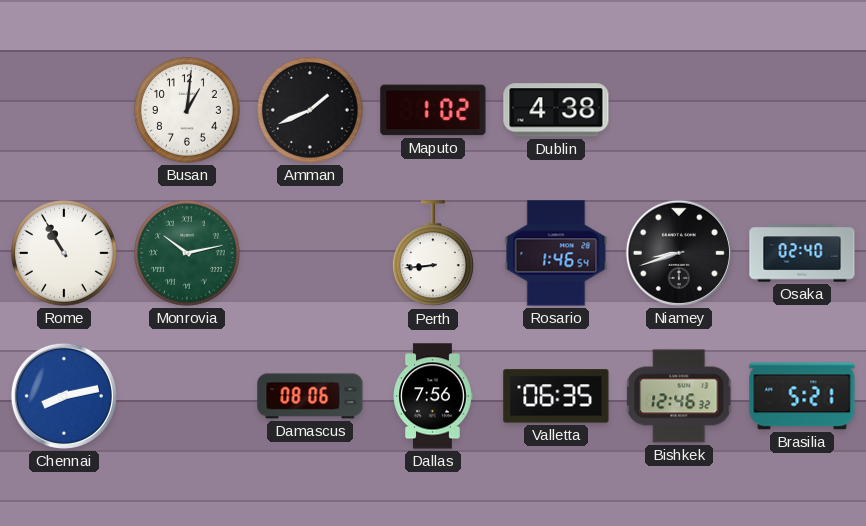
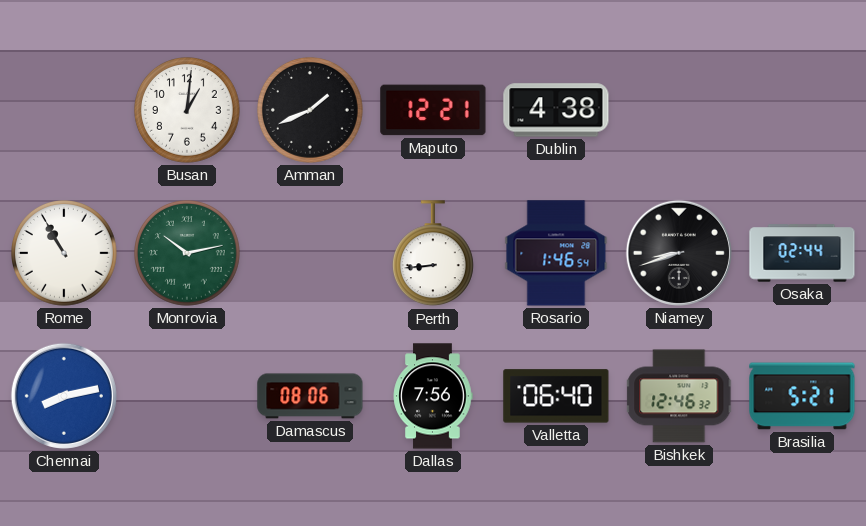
Maputo: 1:02 -> 12:21 (433, 110)
Osaka: 02:40 -> 02:44 (802, 253)
Valletta: 06:35 -> 06:40 (556, 396)
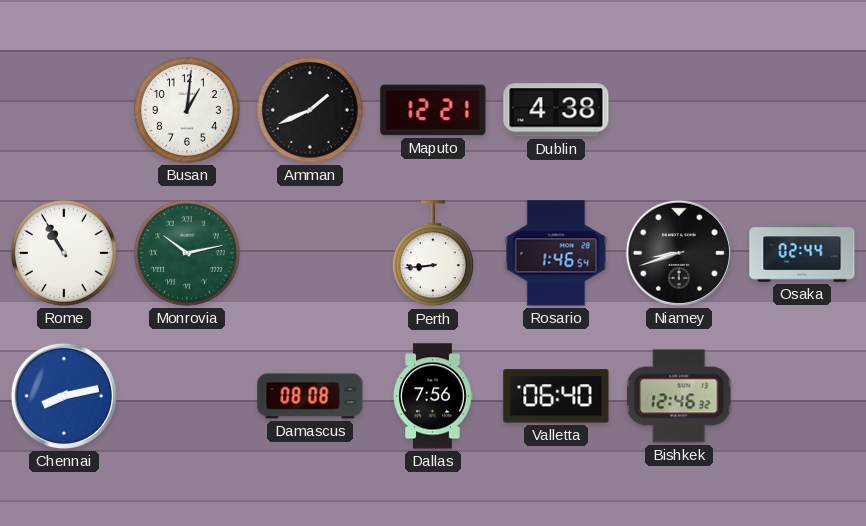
Damascus: 08:06 -> 08:08 (310, 396)
Brasilia: 5:21 -> none (802, 396)
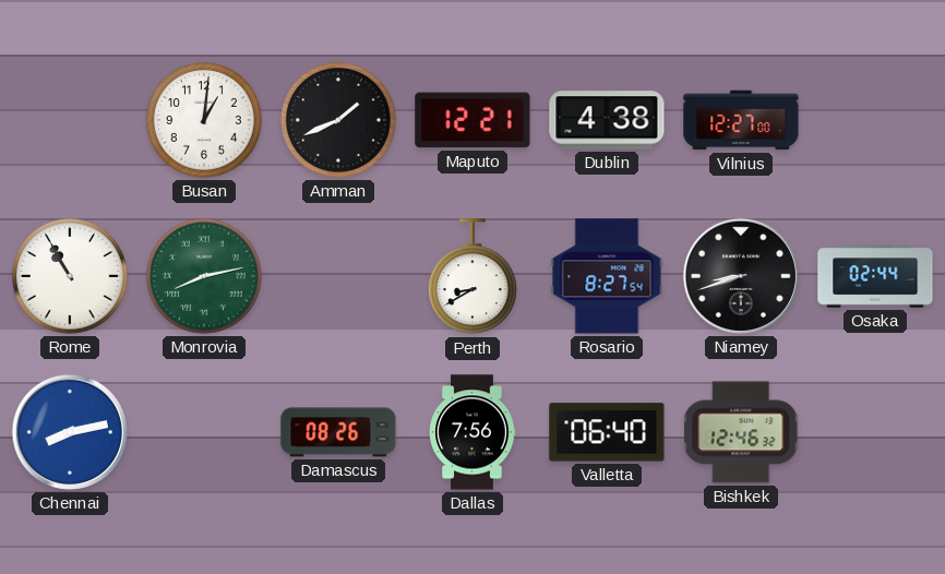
Vilnius: none -> 12:27 (741, 120)
Monrovia: 10:13 -> 8:13 (205, 277)
Perth: 8:44 -> 8:40 (473, 277)
Rosario: 1:46 -> 8:27 (607, 276)
Damascus: 08:08 -> 08:26 (338, 432)
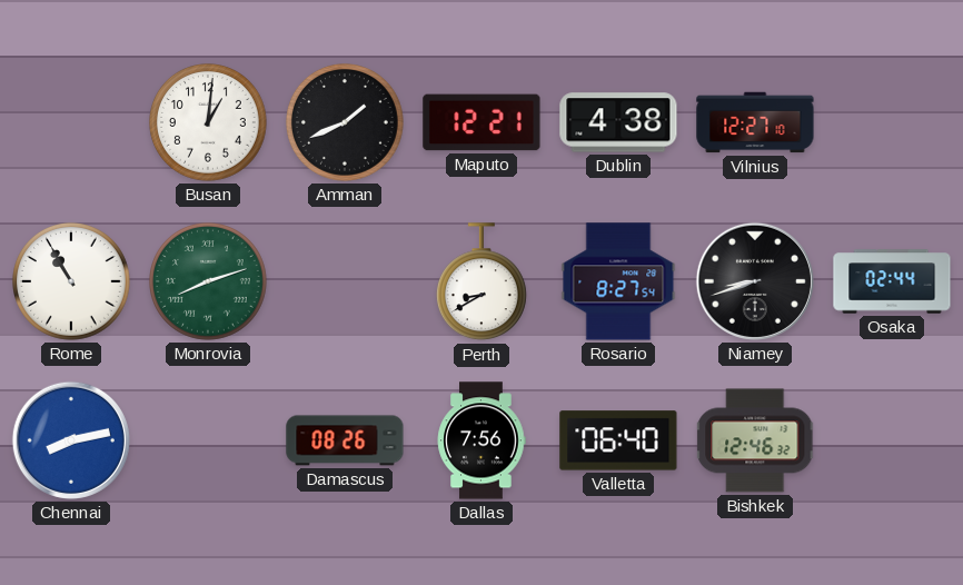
Vilnius: 12:27:00 -> 12:27:10 (755, 122)
Monrovia: 8:13 -> 8:12 (209, 282)
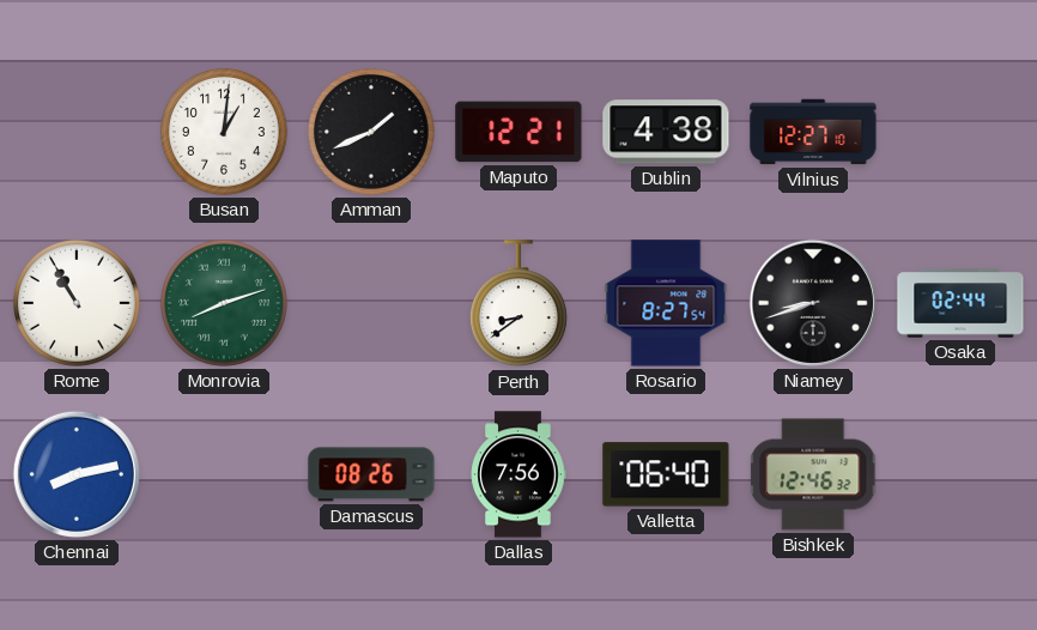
Perth: 8:40 -> 8:39 (518, 304)
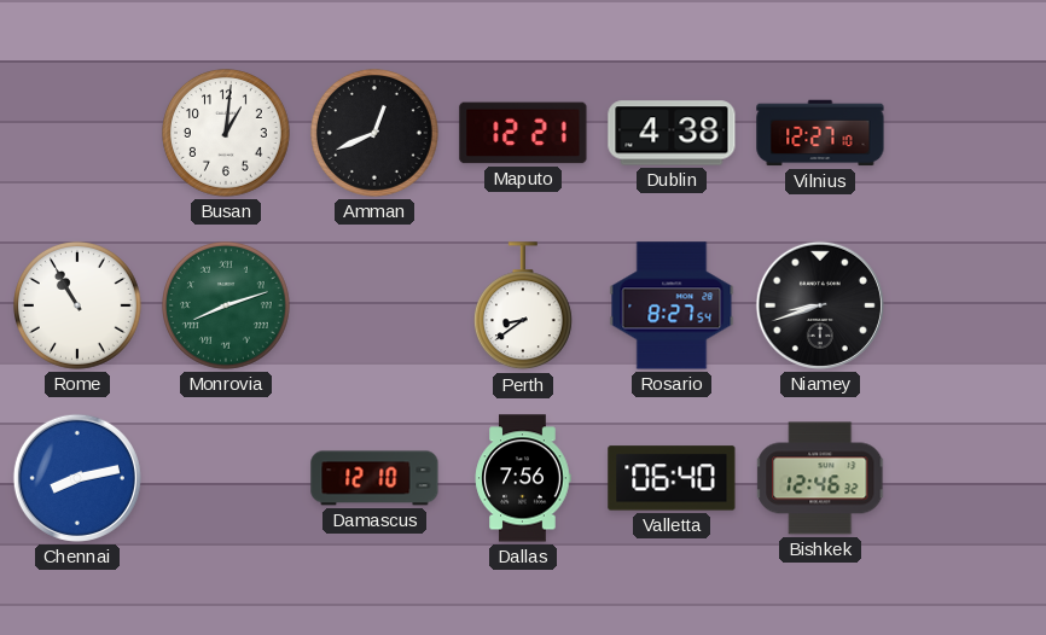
Amman: 1:41 -> 12:41 (376, 134)
Osaka: 02:44 -> none (960, 303)
Damascus: 08:26 -> 12:10 (374, 478)
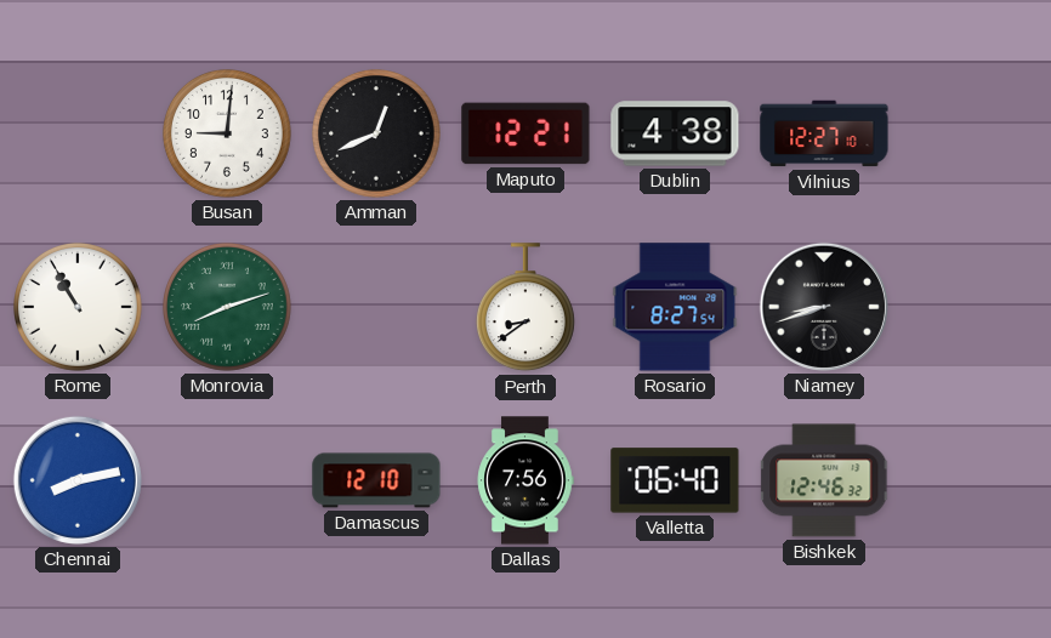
Busan: 1:01 -> 9:01 (228, 135)
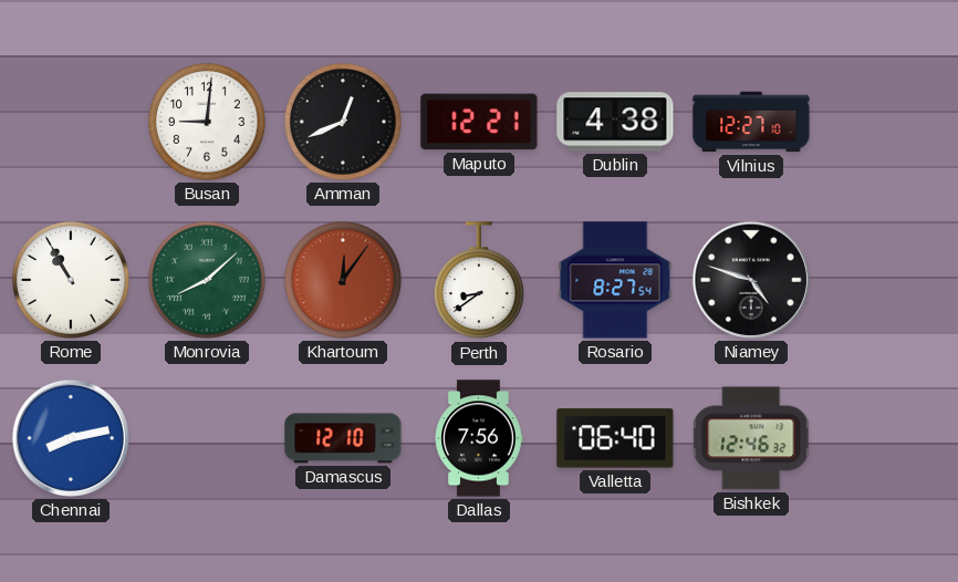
Monrovia: 8:12 -> 8:08 (208, 281)
Khartoum: none -> 12:06 (344, 281)
Niamey: 8:42 -> 4:48 (751, 280)
